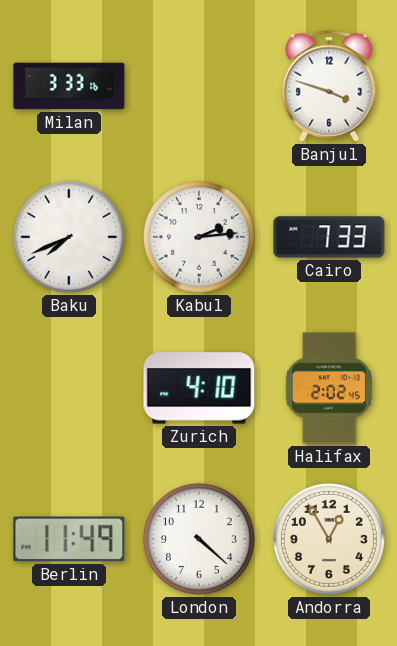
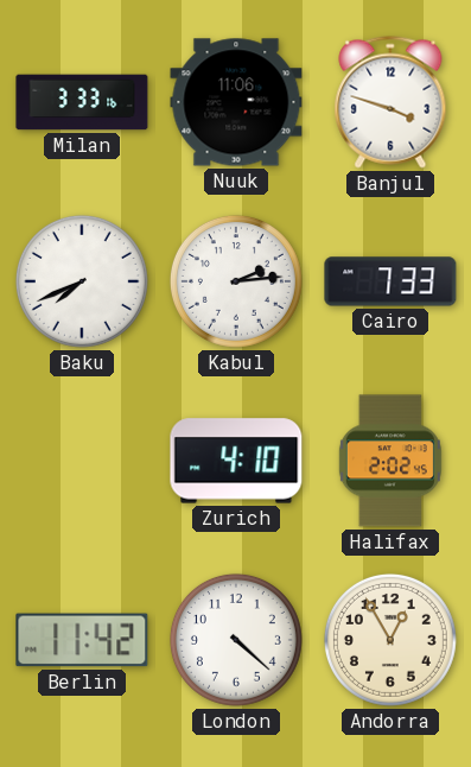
Nuuk: none -> 11:06 (236, 102)
Berlin: 11:49 -> 11:42 (82, 640)
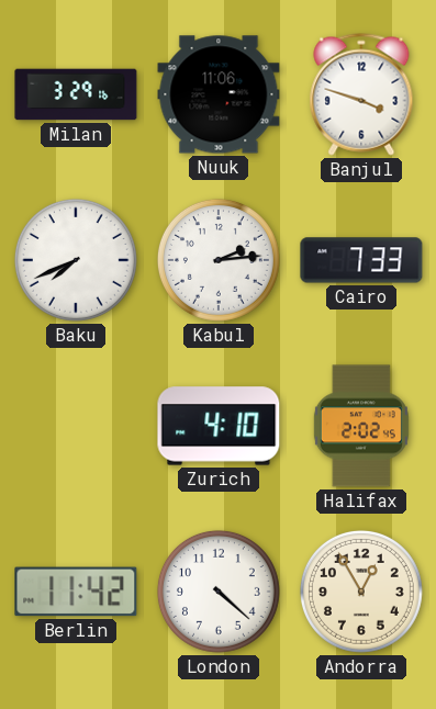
Milan: 3:33 -> 3:29 (76, 94)
